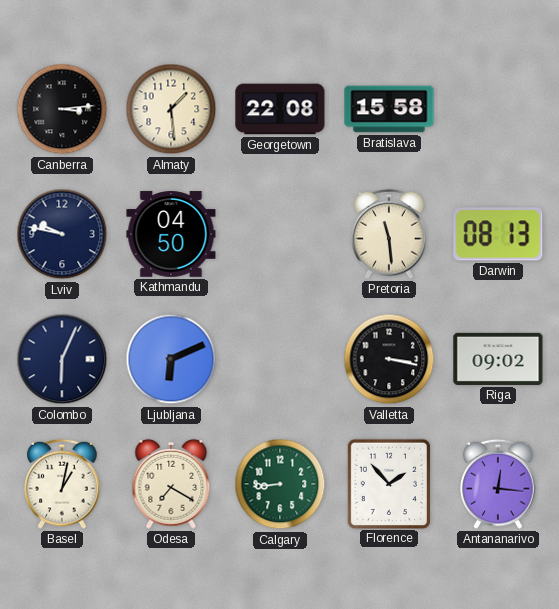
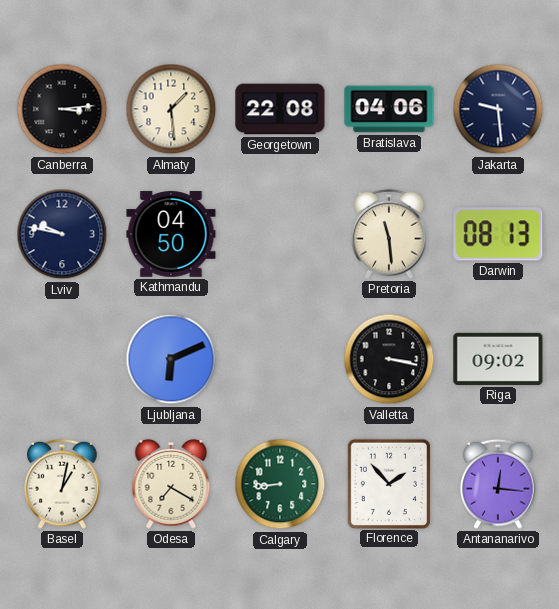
Bratislava: 15:58 -> 04:06 (389, 109)
Jakarta: none -> 9:29 (498, 109)
Colombo: 6:04 -> none (62, 359)
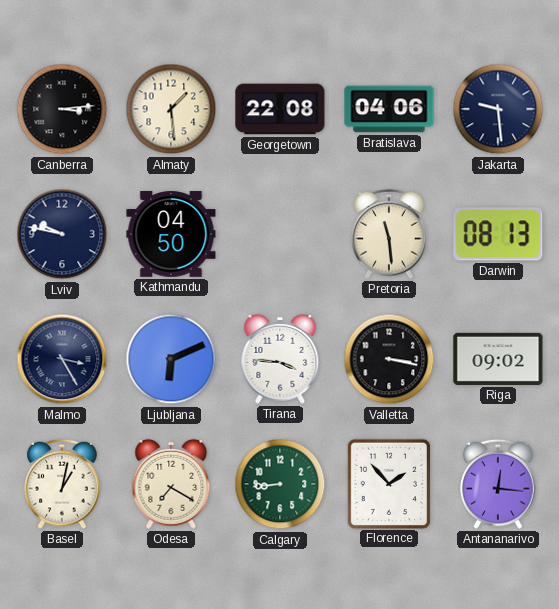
Malmo: none -> 3:25 (62, 359)
Tirana: none -> 3:46 (280, 359)
